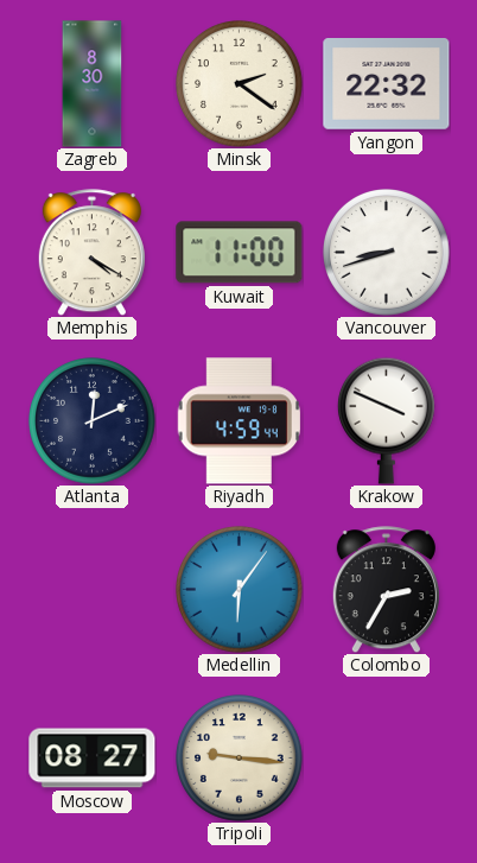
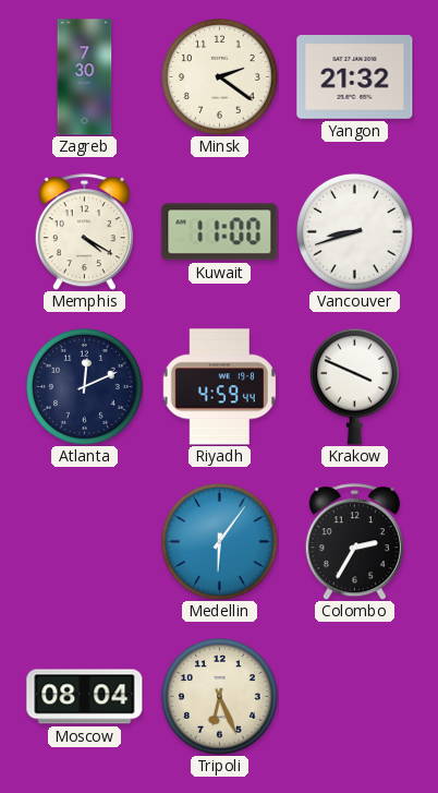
Zagreb: 8:30 -> 7:30 (85, 77)
Yangon: 22:32 -> 21:32 (355, 77)
Moscow: 08:27 -> 08:04 (85, 697)
Tripoli: 9:16 -> 6:26 (220, 697)
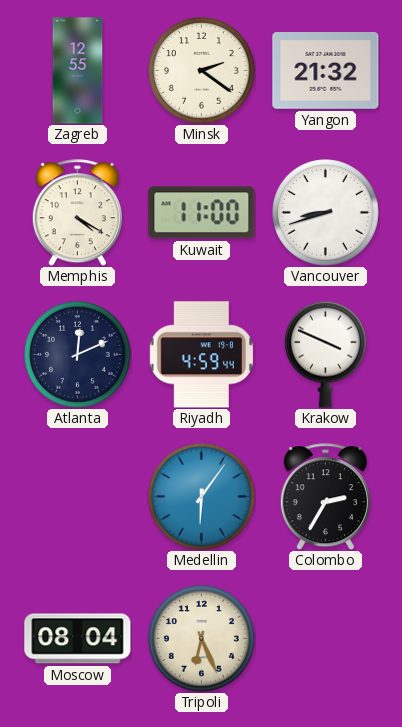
Zagreb: 7:30 -> 12:55 (78, 71)
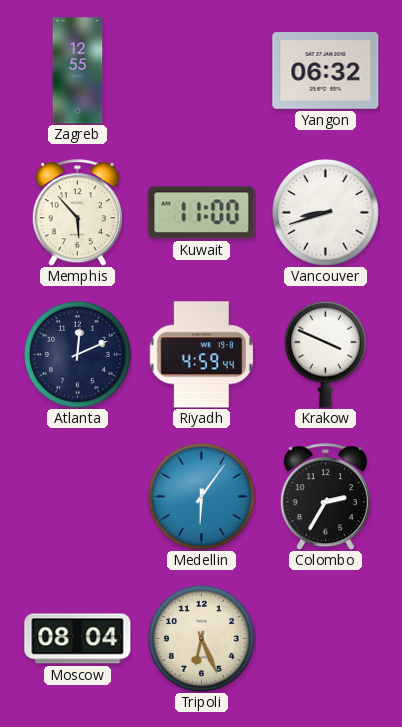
Minsk: 2:21 -> none (202, 71)
Yangon: 21:32 -> 06:32 (326, 71)
Memphis: 4:20 -> 5:53 (77, 213)
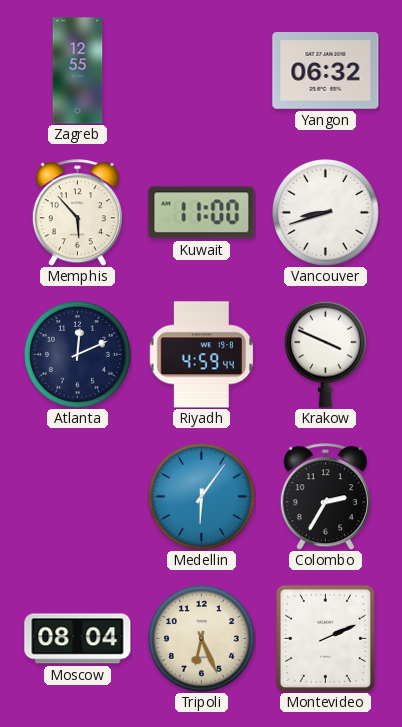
Montevideo: none -> 2:11 (325, 638)
